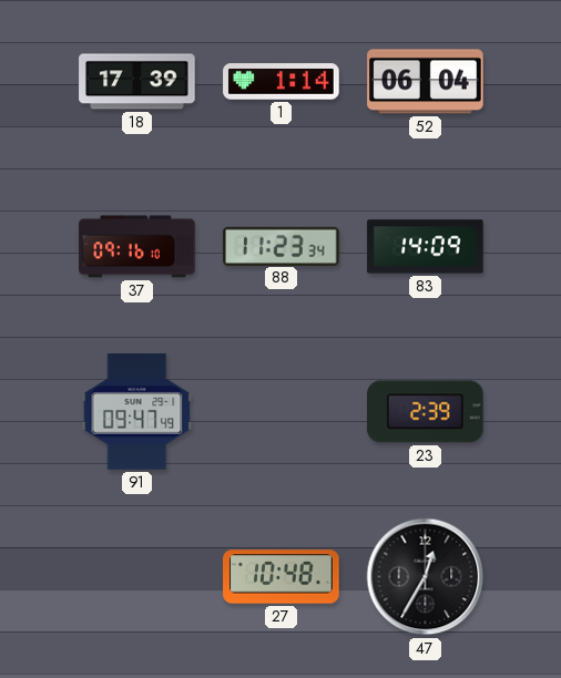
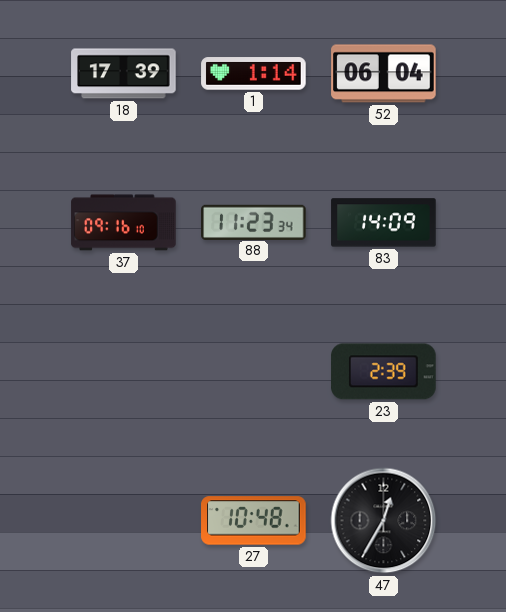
91: 09:47 -> none (137, 412)
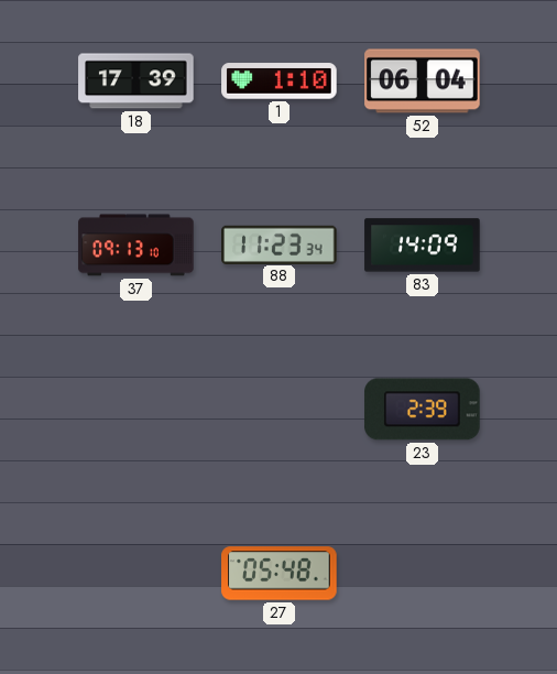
1: 1:14 -> 1:10 (280, 81)
37: 09:16 -> 09:13 (136, 246)
27: 10:48 -> 05:48 (280, 574)
47: 12:35 -> none (384, 521)
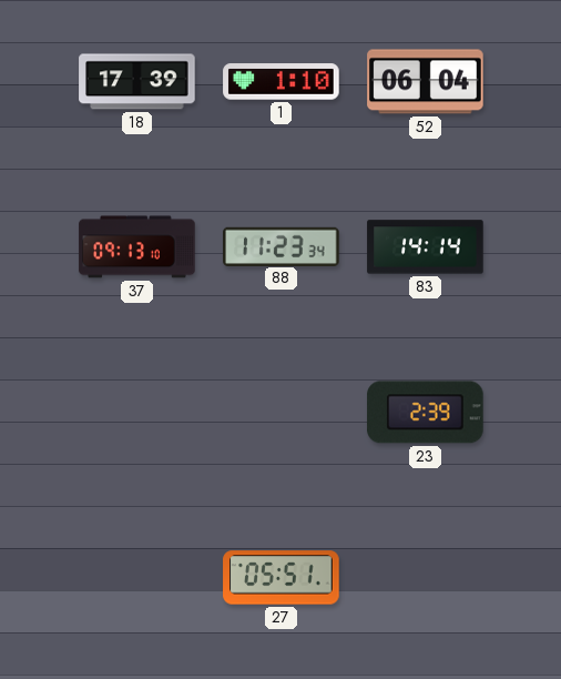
83: 14:09 -> 14:14 (426, 247)
27: 05:48 -> 05:51 (282, 578)
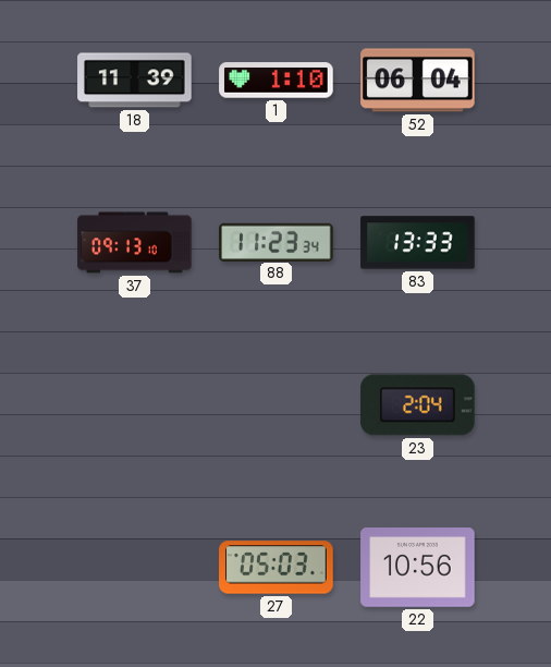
18: 17:39 -> 11:39 (135, 81)
83: 14:14 -> 13:33 (418, 243)
23: 2:39 -> 2:04 (418, 405)
27: 05:51 -> 05:03 (277, 568)
22: none -> 10:56 (418, 568)
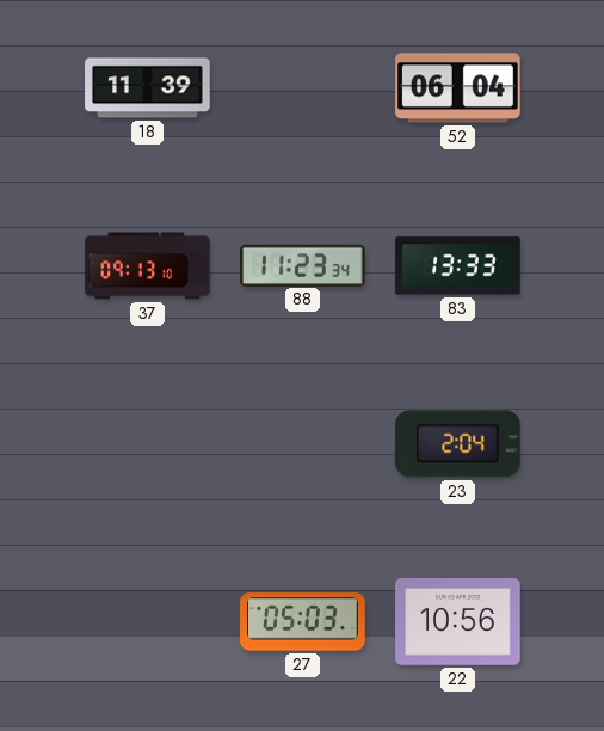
1: 1:10 -> none (277, 81)
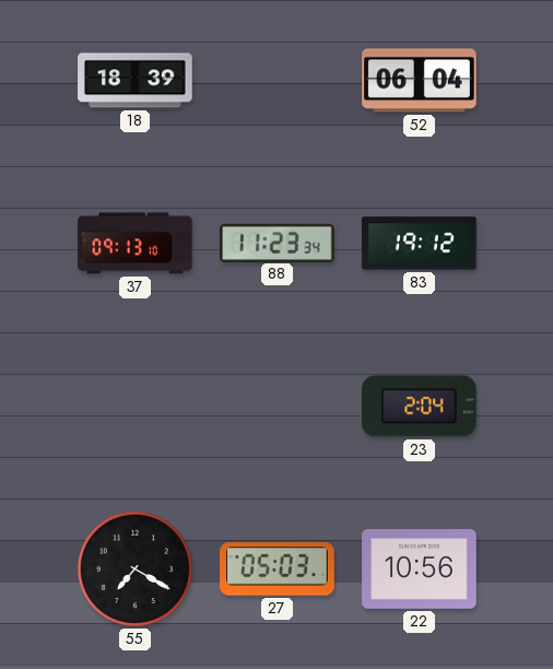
18: 11:39 -> 18:39 (136, 81)
83: 13:33 -> 19:12 (420, 244)
55: none -> 7:20 (134, 568)
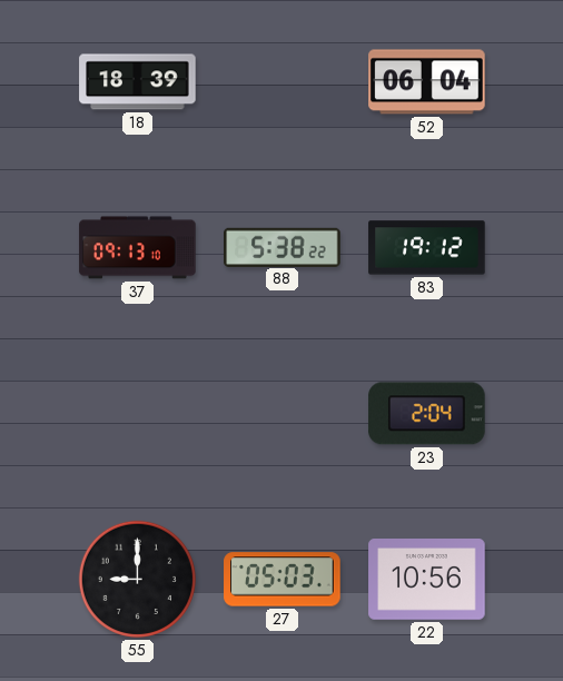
88: 11:23 -> 5:38 (283, 247)
55: 7:20 -> 9:00 (137, 579)
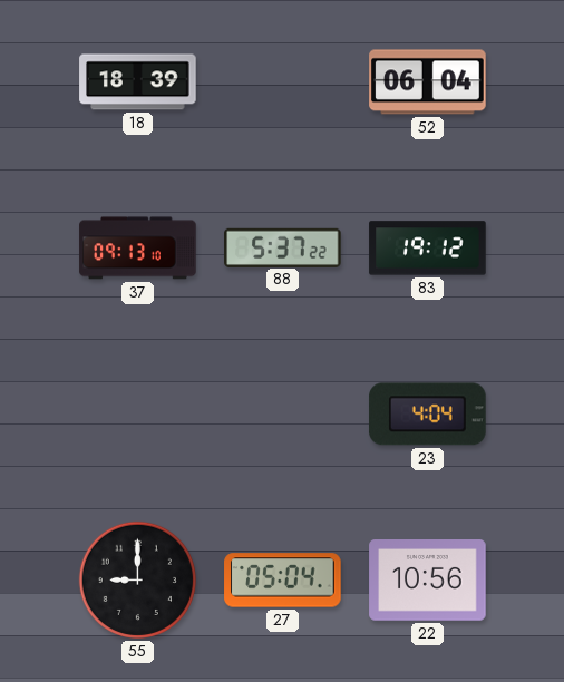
88: 5:38 -> 5:37 (283, 247)
23: 2:04 -> 4:04 (428, 415)
27: 05:03 -> 05:04 (283, 581)
